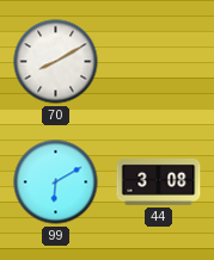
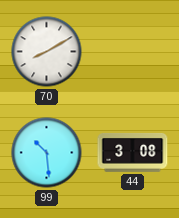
99: 6:10 -> 10:29 (47, 153)
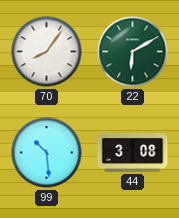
70: 8:10 -> 8:06 (47, 52)
22: none -> 6:10 (133, 52)
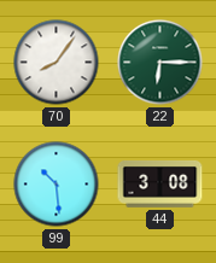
22: 6:10 -> 6:15 (160, 63)
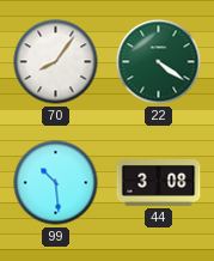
22: 6:15 -> 4:21 (159, 62)
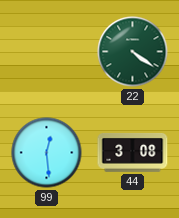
70: 8:06 -> none (56, 62)
99: 10:29 -> 12:29 (47, 153)
